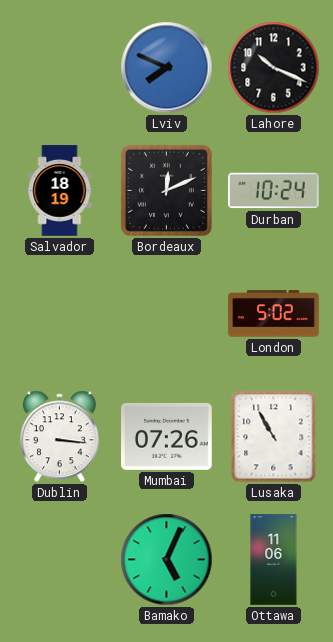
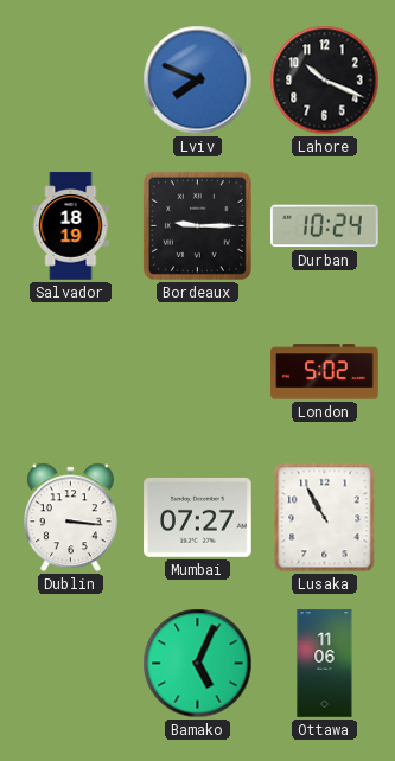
Bordeaux: 12:11 -> 9:15 (197, 225)
Mumbai: 07:26 -> 07:27 (198, 517)
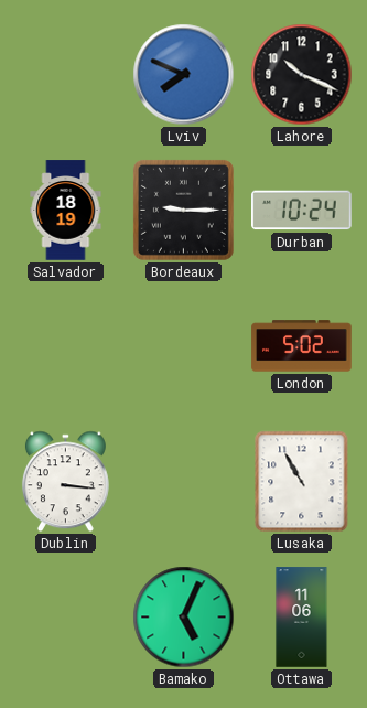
Mumbai: 07:27 -> none (198, 517)
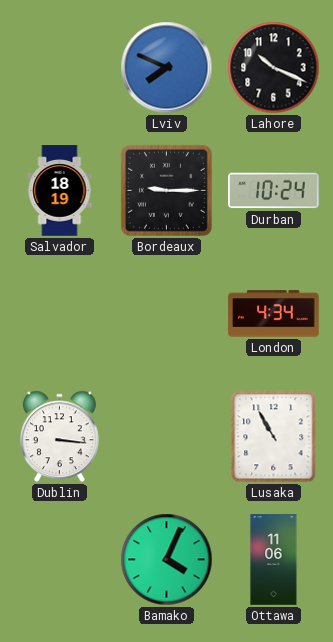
London: 5:02 -> 4:34 (274, 314)
Bamako: 5:04 -> 4:04 (167, 560)
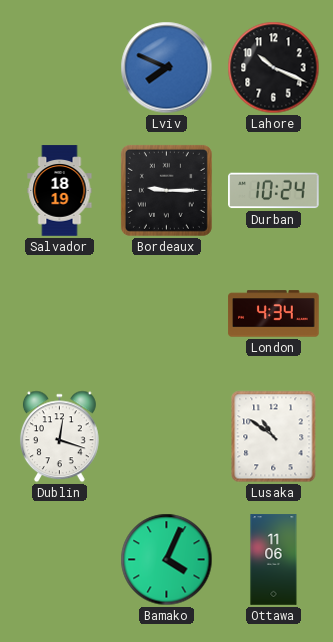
Dublin: 3:16 -> 12:18 (59, 437)
Lusaka: 10:55 -> 10:51 (274, 437)
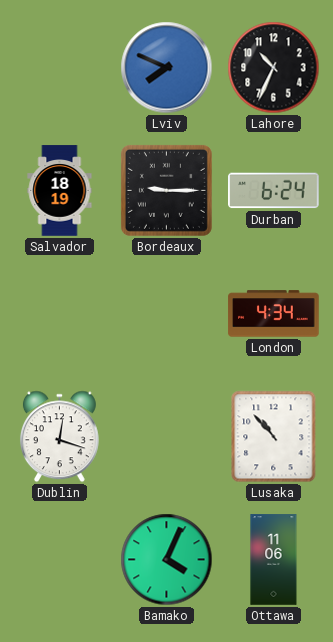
Lahore: 10:19 -> 10:34 (274, 68)
Durban: 10:24 -> 6:24 (274, 191)
Lusaka: 10:51 -> 10:53 (274, 437)
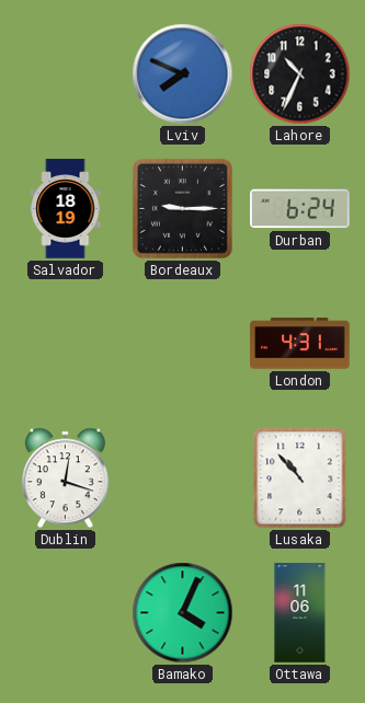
London: 4:34 -> 4:31 (300, 344)
